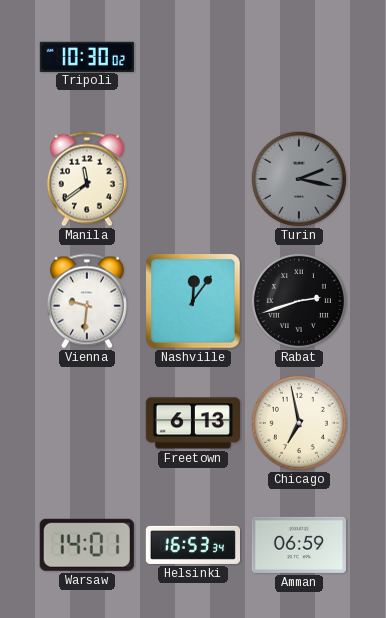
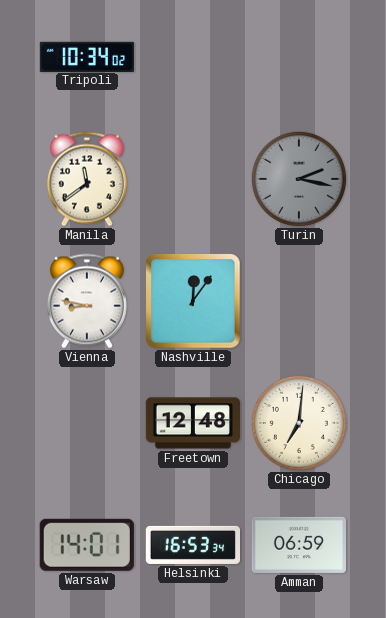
Tripoli: 10:30 -> 10:34 (87, 56)
Vienna: 9:31 -> 8:47 (87, 301)
Rabat: 2:42 -> none (299, 301)
Freetown: 6:13 -> 12:48 (192, 423)
Chicago: 6:58 -> 7:01 (299, 423)
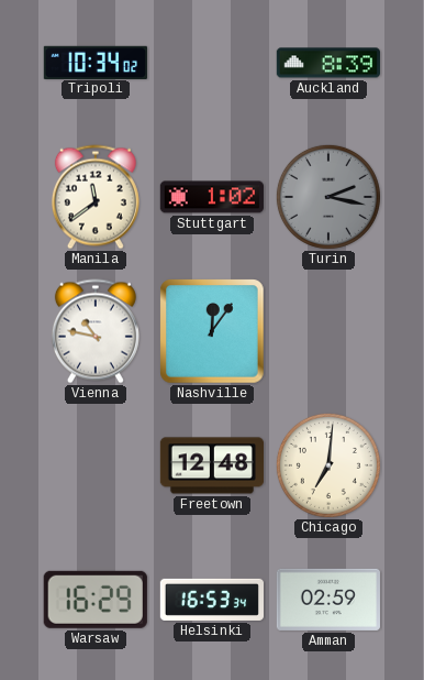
Auckland: none -> 8:39 (328, 63)
Stuttgart: none -> 1:02 (212, 197)
Vienna: 8:47 -> 10:47 (96, 331)
Warsaw: 14:01 -> 16:29 (96, 600)
Amman: 06:59 -> 02:59 (328, 600)
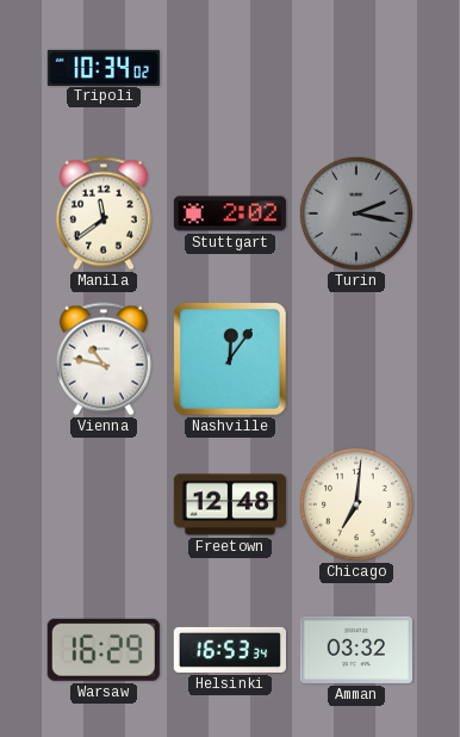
Auckland: 8:39 -> none (328, 63)
Stuttgart: 1:02 -> 2:02 (230, 213)
Amman: 02:59 -> 03:32 (356, 650)
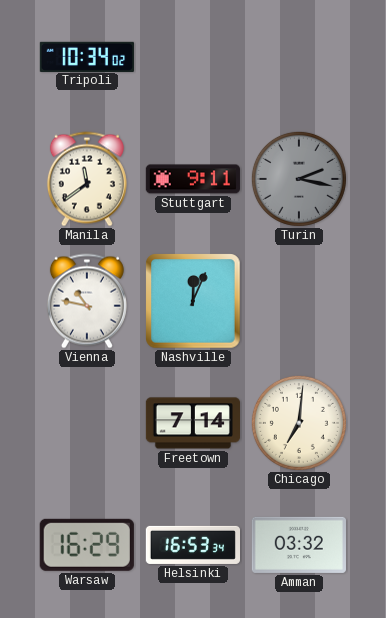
Stuttgart: 2:02 -> 9:11 (193, 179)
Nashville: 12:06 -> 12:04 (193, 301)
Freetown: 12:48 -> 7:14 (192, 423)
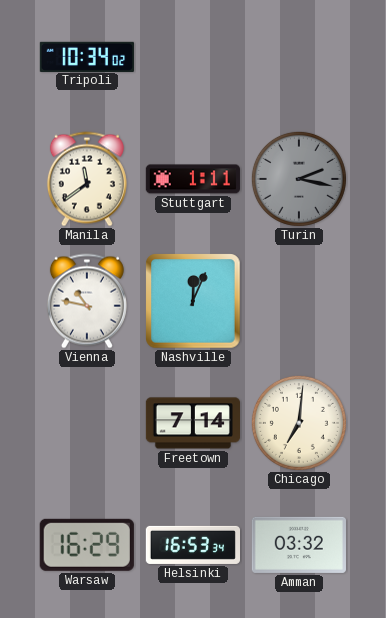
Stuttgart: 9:11 -> 1:11 (193, 179)
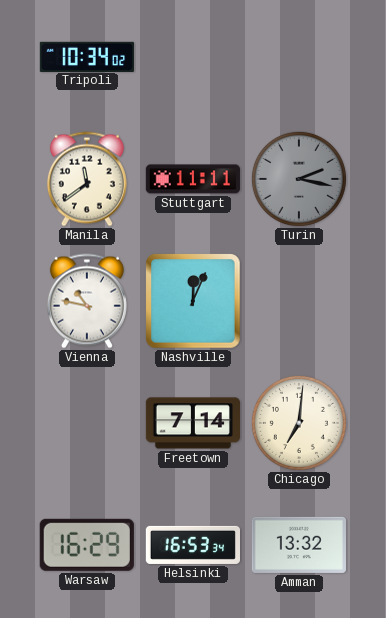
Stuttgart: 1:11 -> 11:11 (193, 179)
Amman: 03:32 -> 13:32 (299, 545)
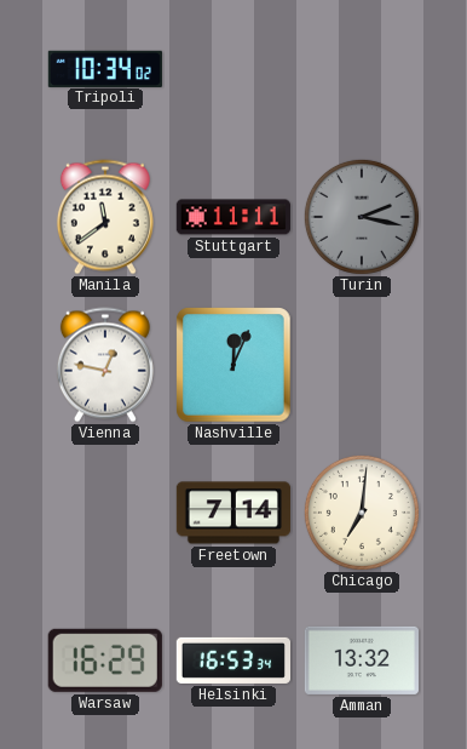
Vienna: 10:47 -> 12:47 (105, 365)
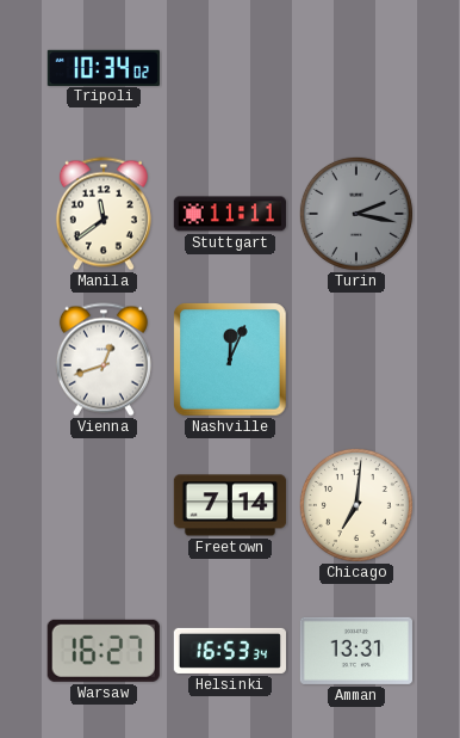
Vienna: 12:47 -> 12:42 (104, 359)
Warsaw: 16:29 -> 16:27 (104, 651)
Amman: 13:32 -> 13:31 (356, 651)
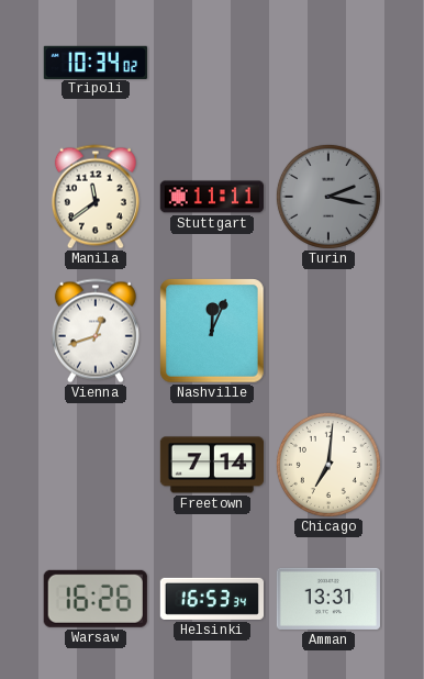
Warsaw: 16:27 -> 16:26 (96, 599)
